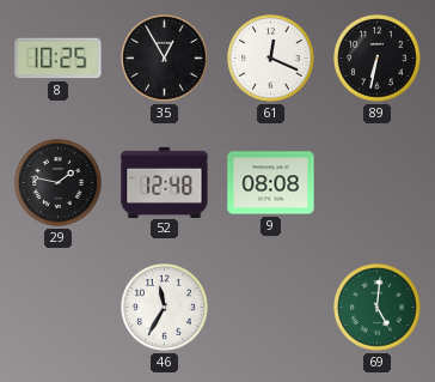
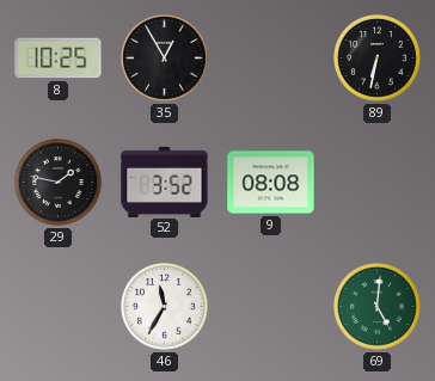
61: 12:19 -> none (271, 59)
52: 12:48 -> 3:52 (165, 182)
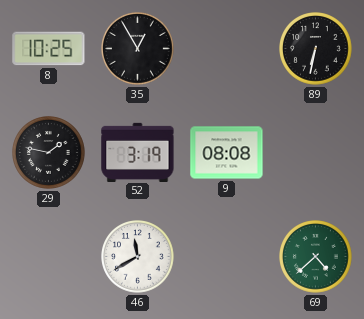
52: 3:52 -> 3:19 (138, 152)
46: 11:35 -> 11:40 (138, 257)
69: 5:01 -> 4:38 (316, 257)
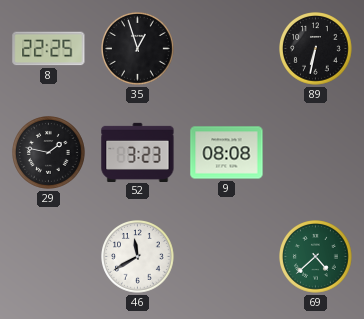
8: 10:25 -> 22:25 (49, 49)
35: 12:55 -> 12:57 (138, 49)
52: 3:19 -> 3:23 (138, 152)
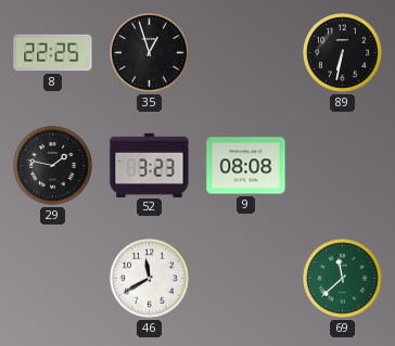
69: 4:38 -> 11:38 (343, 279)
